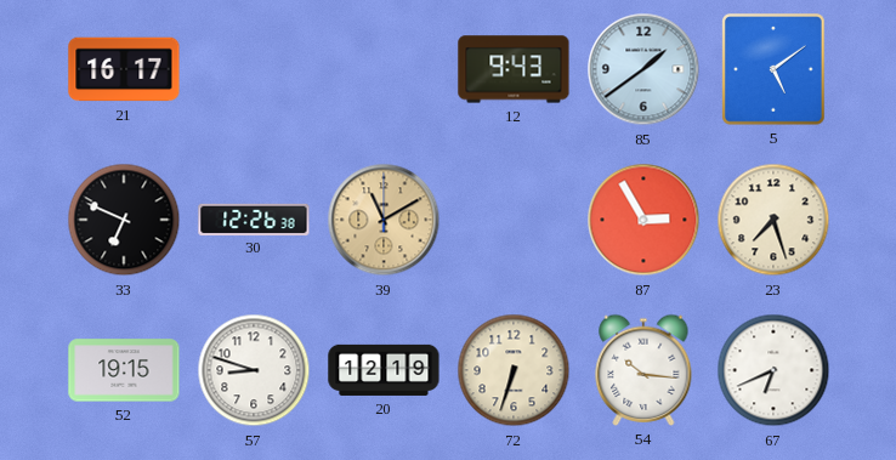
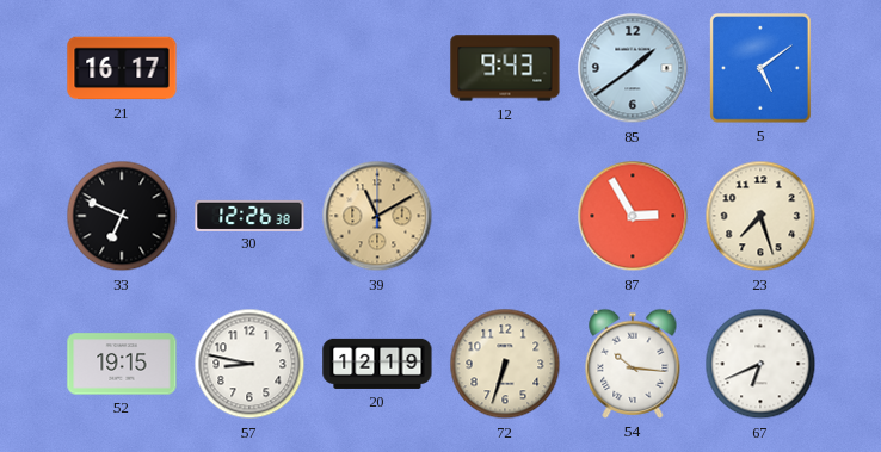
57: 8:48 -> 8:47 (249, 364)
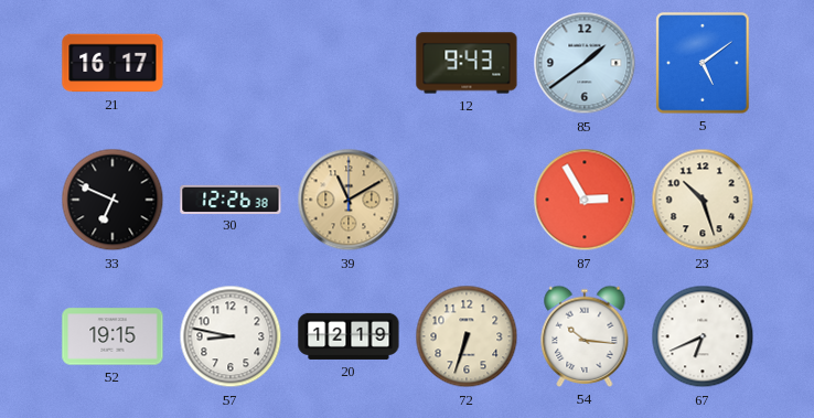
23: 7:27 -> 10:27 (703, 200)
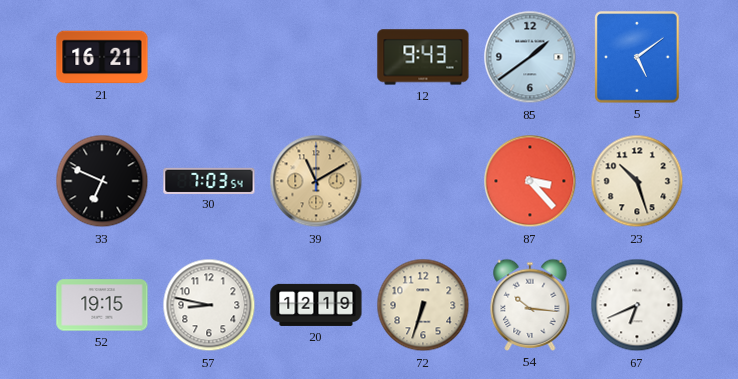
21: 16:17 -> 16:21 (102, 57)
30: 12:26 -> 7:03 (209, 180)
87: 2:55 -> 3:23 (530, 181)
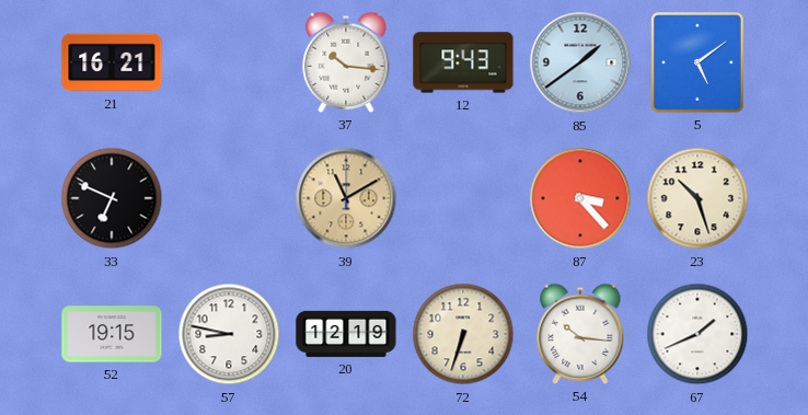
37: none -> 10:16 (346, 62)
30: 7:03 -> none (209, 180)
67: 6:41 -> 1:41 (697, 334)
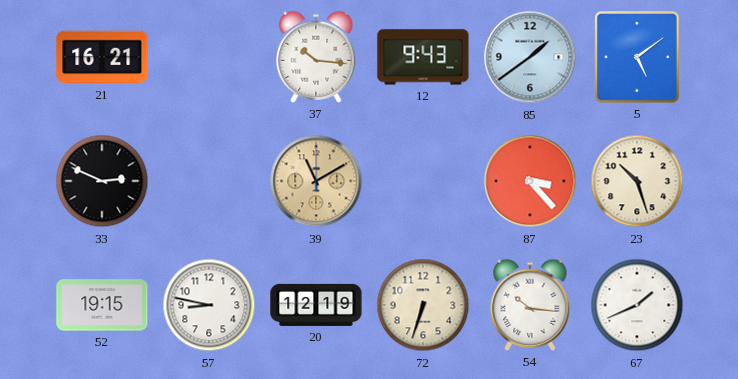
33: 6:49 -> 2:49 (102, 181)
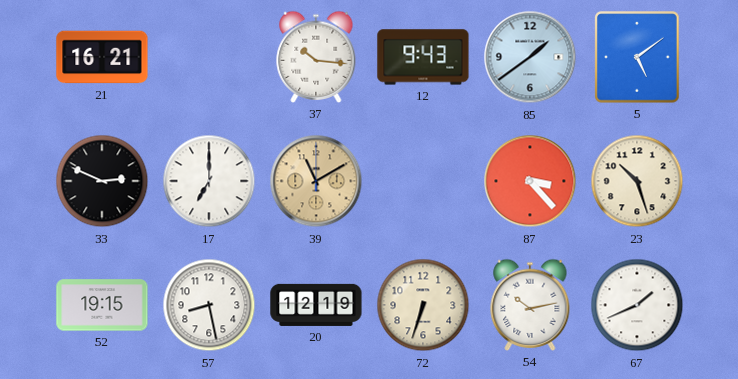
17: none -> 7:00 (209, 181)
57: 8:47 -> 8:28 (209, 305)
54: 10:16 -> 10:13 (530, 305)
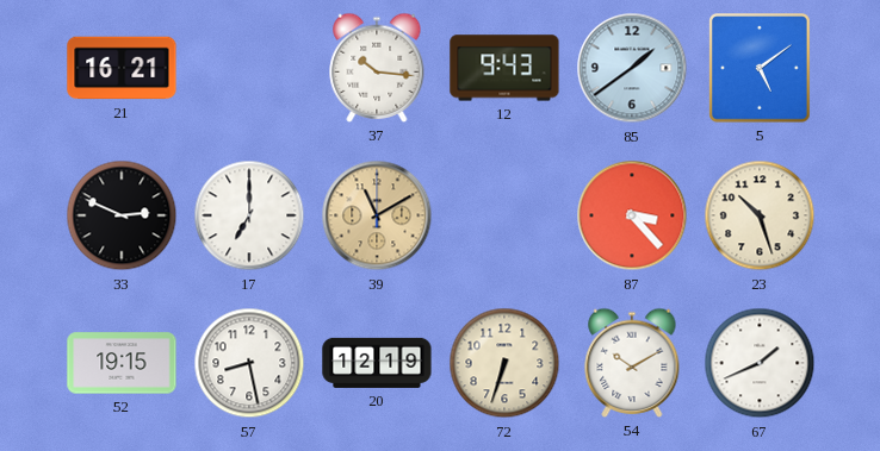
54: 10:13 -> 10:10 (632, 363)
